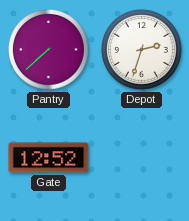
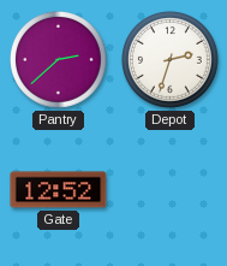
Pantry: 7:38 -> 2:38 (59, 60)
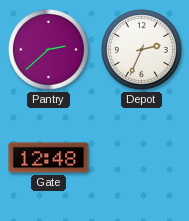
Depot: 2:33 -> 2:34 (142, 50)
Gate: 12:52 -> 12:48 (49, 158)
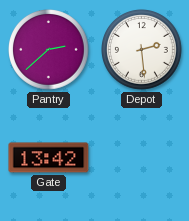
Depot: 2:34 -> 2:29 (142, 50)
Gate: 12:48 -> 13:42 (49, 158)
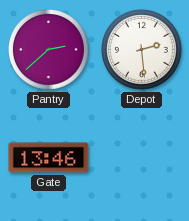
Gate: 13:42 -> 13:46 (49, 158)
